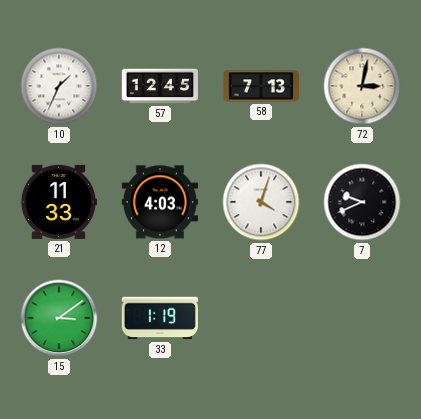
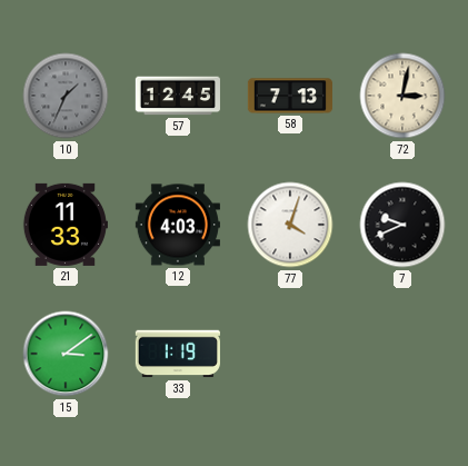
10 dial: white -> grey (66, 96)
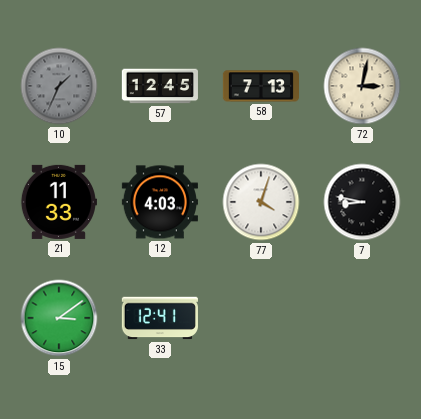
7: 9:41 -> 8:47 (362, 202)
33: 1:19 -> 12:41 (160, 318)
